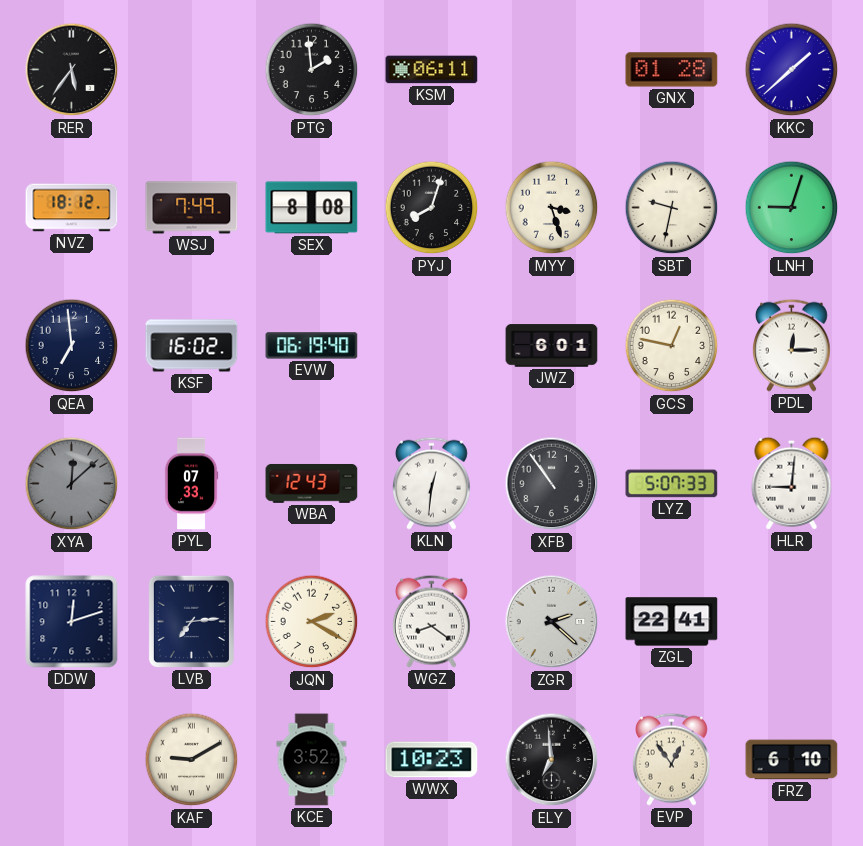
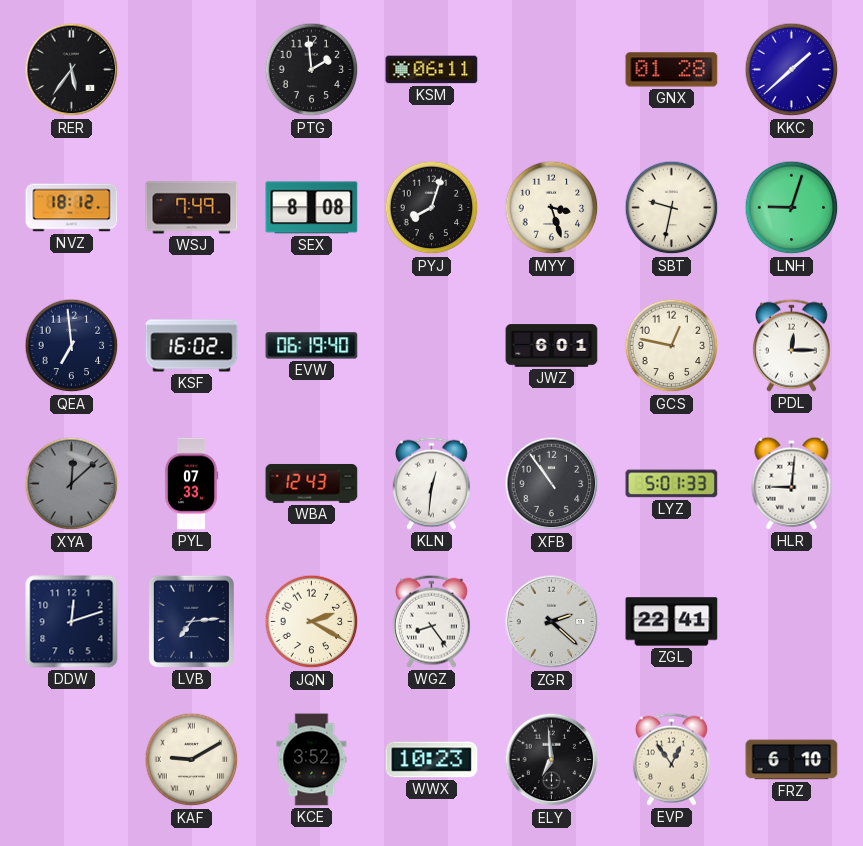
LYZ: 5:07 -> 5:01 (672, 484)
WGZ: 8:21 -> 8:24 (431, 621)
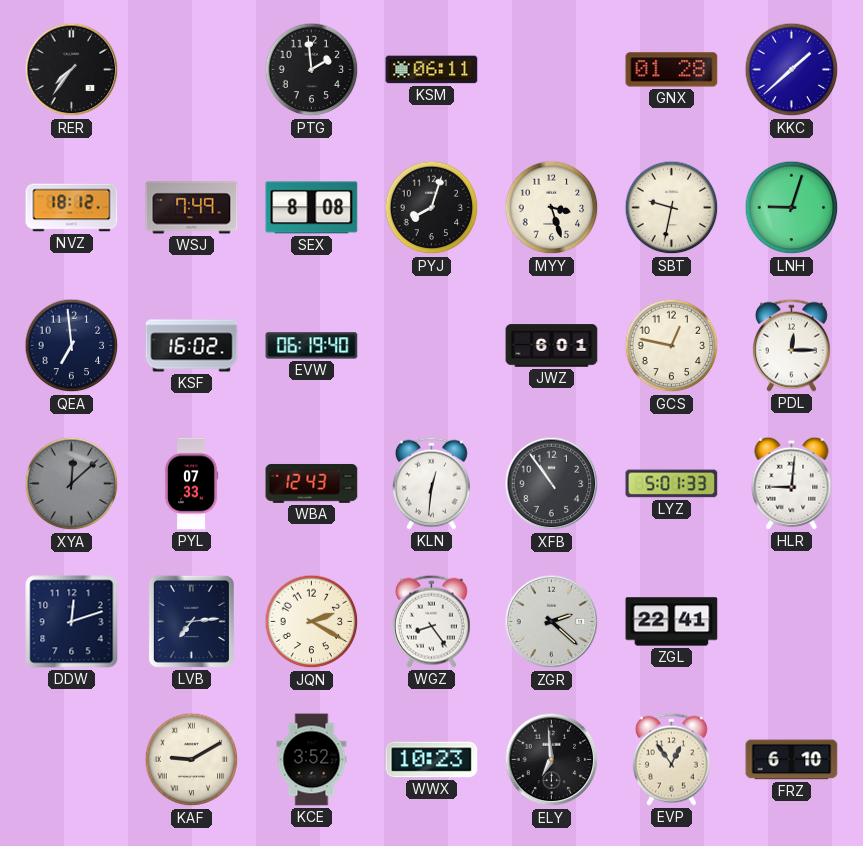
RER: 5:36 -> 7:36 (72, 70)
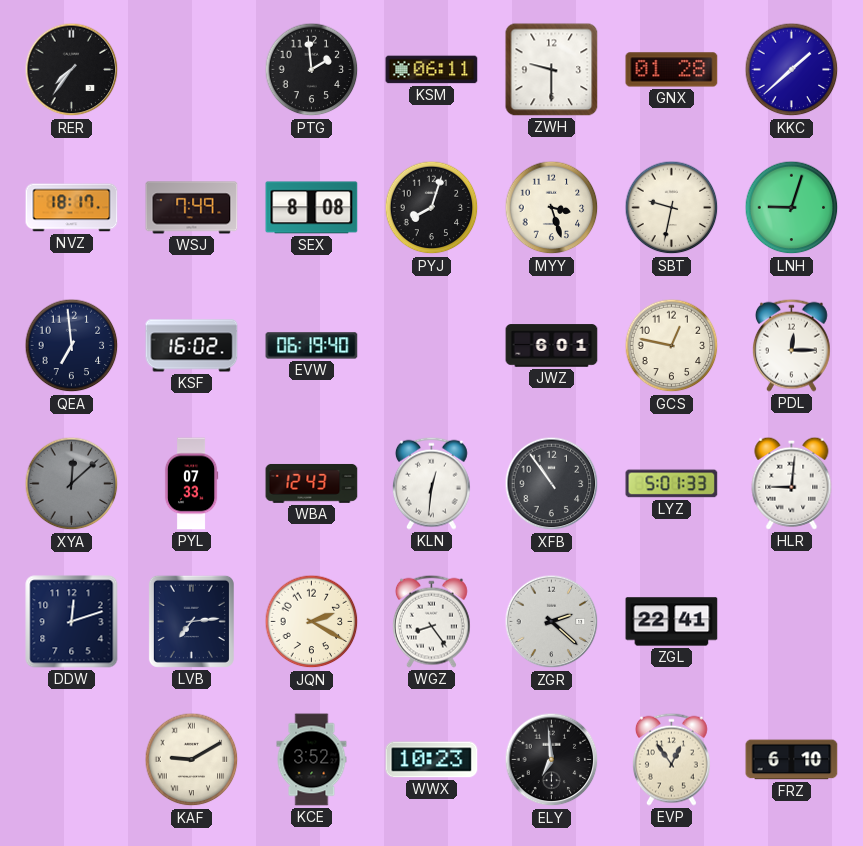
ZWH: none -> 9:30 (552, 70)
NVZ: 18:12 -> 18:17 (72, 208)
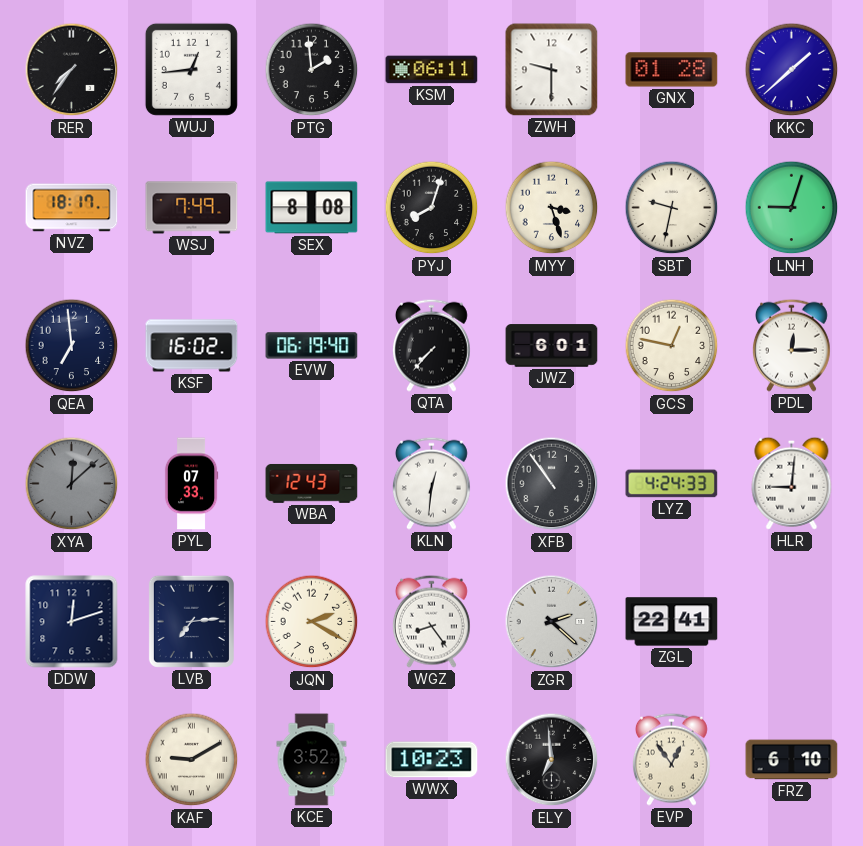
WUJ: none -> 12:44 (191, 69)
QTA: none -> 7:37 (431, 345)
LYZ: 5:01 -> 4:24 (672, 484)
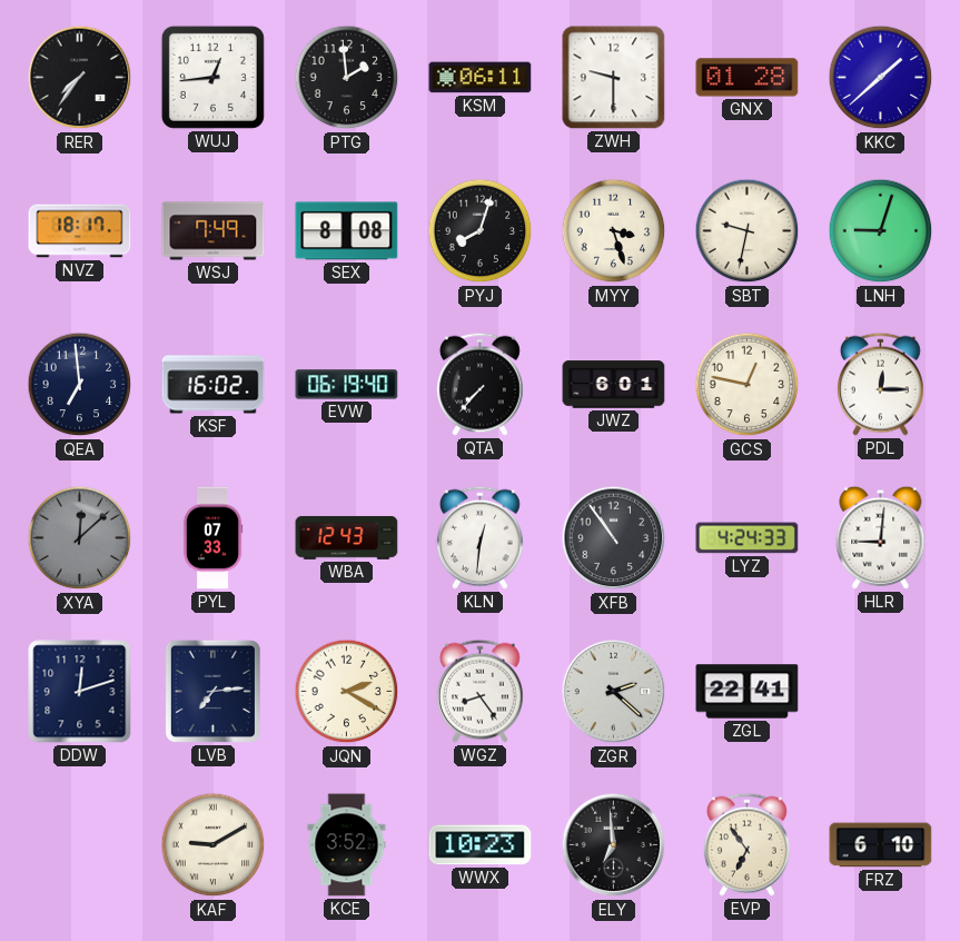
EVP: 12:54 -> 6:54 (746, 844)
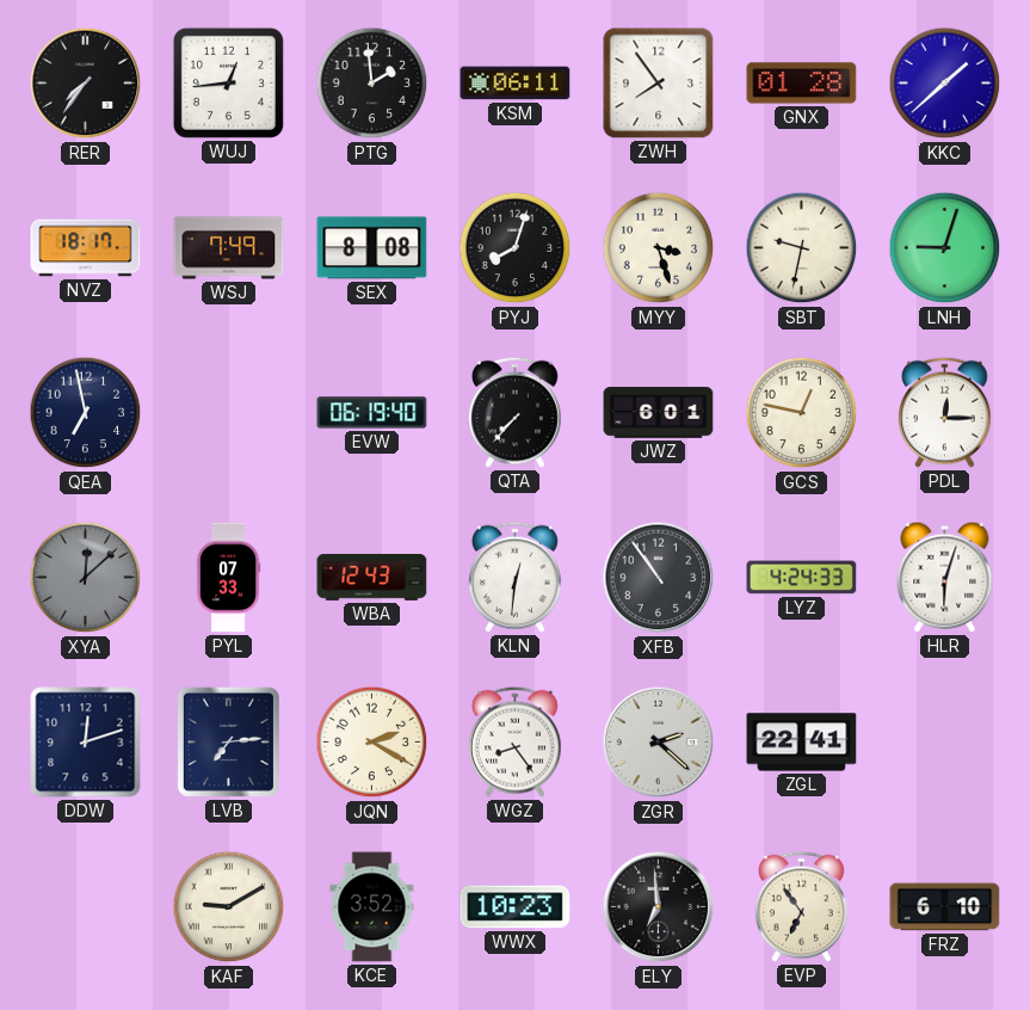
ZWH: 9:30 -> 7:54 (659, 84)
QEA: 6:59 -> 6:58 (86, 413)
KSF: 16:02 -> none (214, 385)
HLR: 9:01 -> 6:03 (945, 577)
